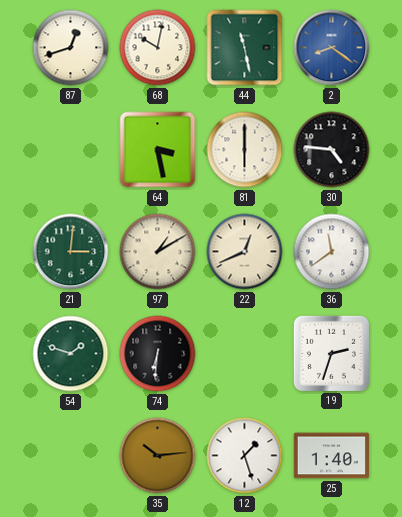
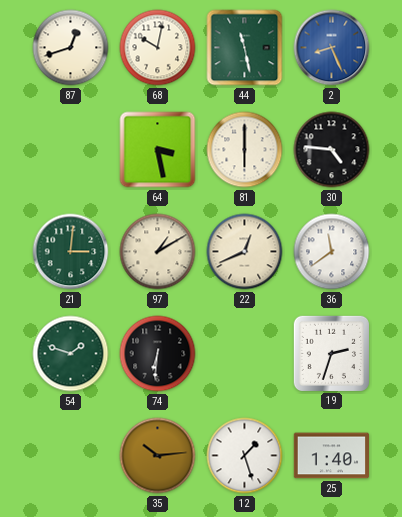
2: 8:21 -> 8:26 (332, 48)
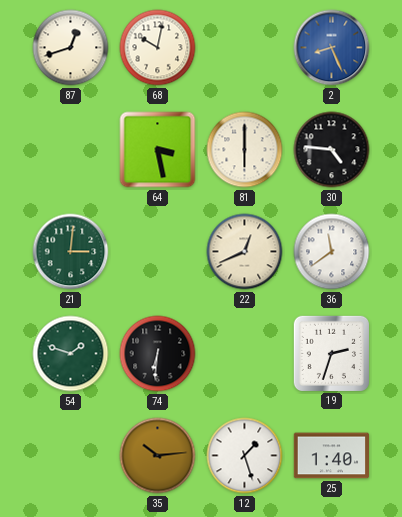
44: 11:28 -> none (245, 48)
97: 1:10 -> none (158, 252)
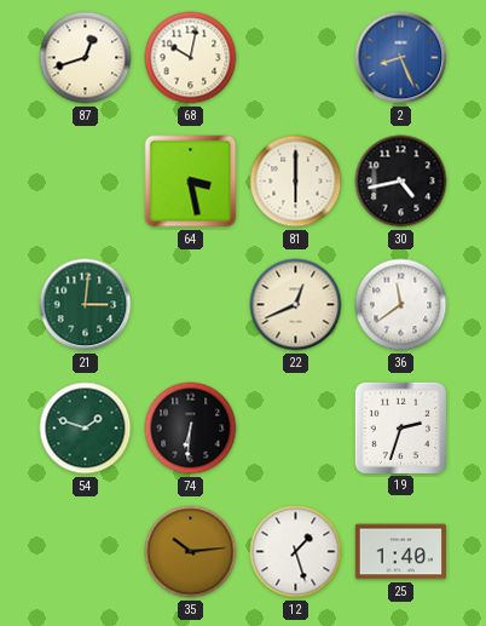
30: 4:46 -> 4:43 (401, 182)
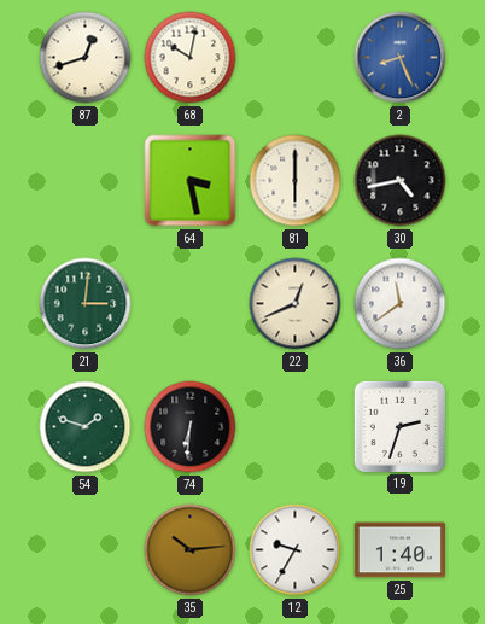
12: 1:27 -> 9:35 (296, 550)
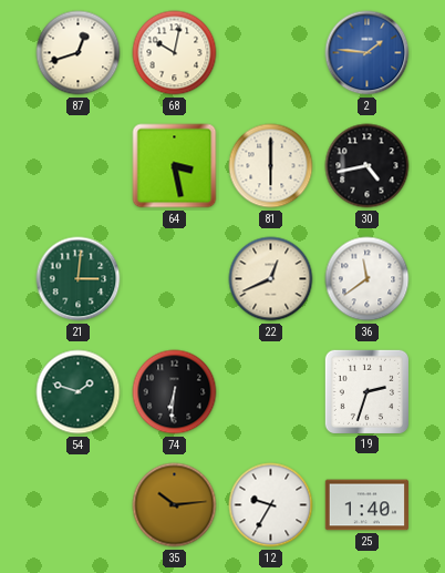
2: 8:26 -> 1:46 (368, 53)
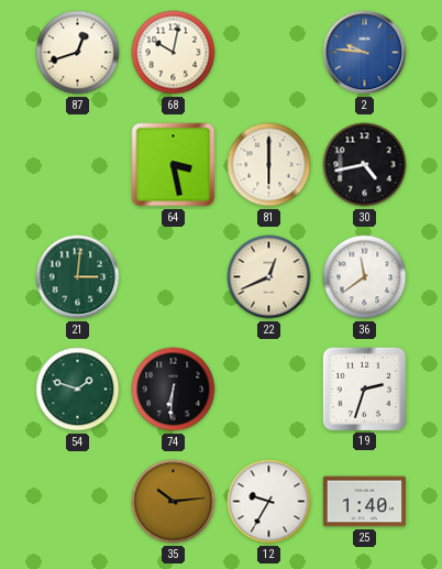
2: 1:46 -> 9:46 (365, 53)
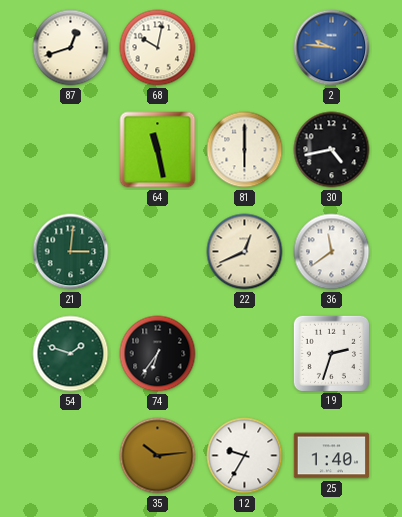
64: 3:28 -> 11:28 (158, 150)
74: 6:31 -> 6:36 (158, 354)
